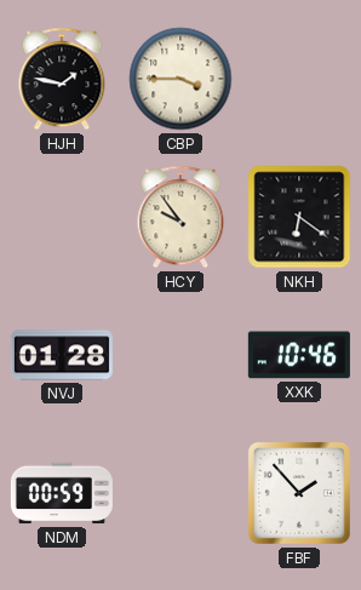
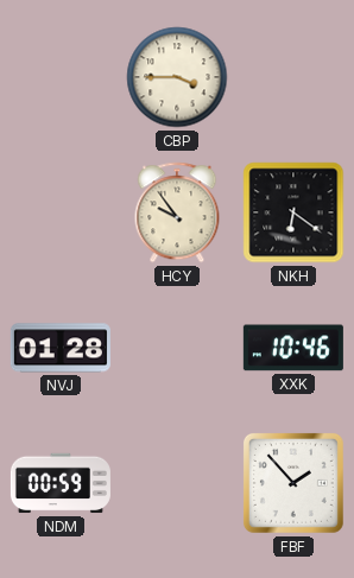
HJH: 1:47 -> none (62, 79)
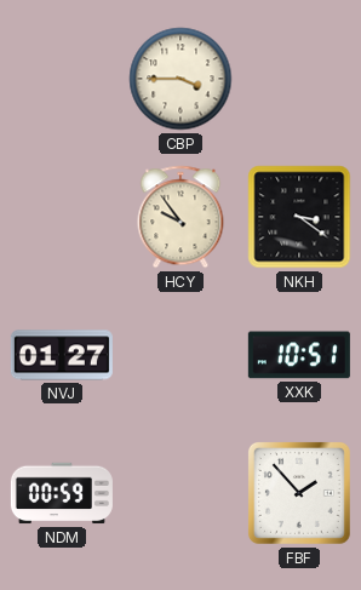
NKH: 6:21 -> 3:21 (299, 217)
NVJ: 01:28 -> 01:27 (62, 355)
XXK: 10:46 -> 10:51 (299, 355)
